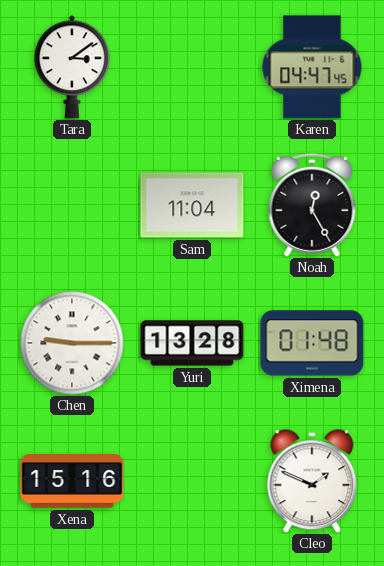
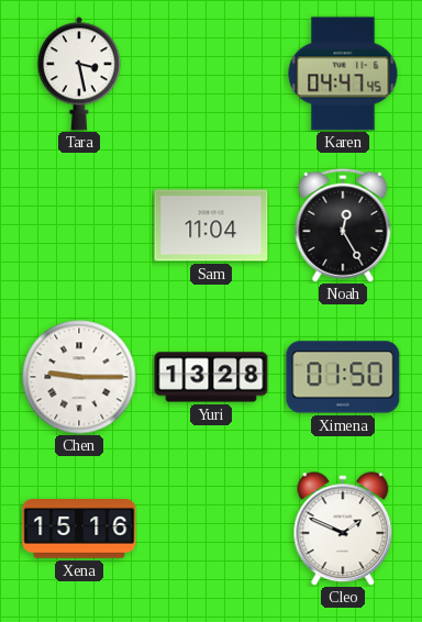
Tara: 3:09 -> 3:28 (79, 74)
Ximena: 01:48 -> 01:50 (343, 377)
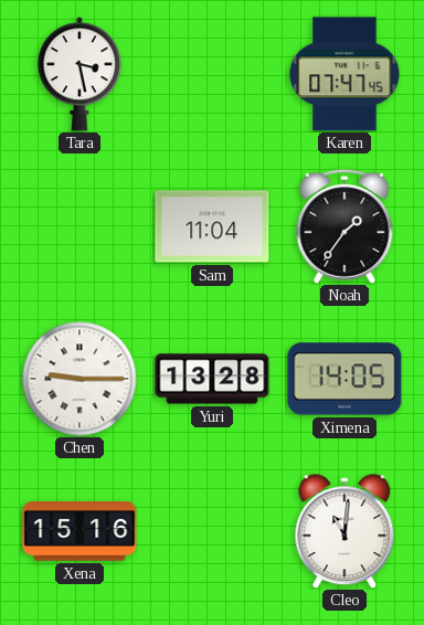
Karen: 04:47 -> 07:47 (344, 74)
Noah: 12:25 -> 1:36 (344, 226)
Ximena: 01:50 -> 14:05 (344, 379)
Cleo: 1:49 -> 11:01 (344, 531)
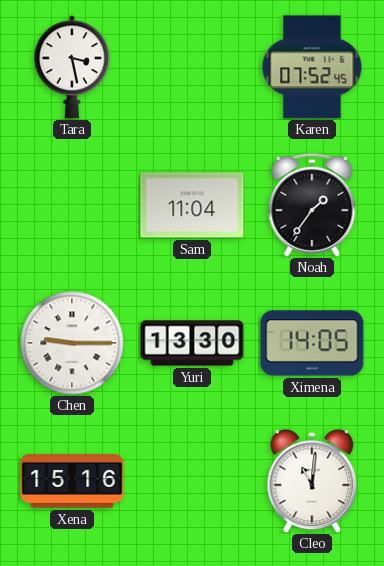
Karen: 07:47 -> 07:52 (312, 67)
Yuri: 13:28 -> 13:30 (192, 343)
